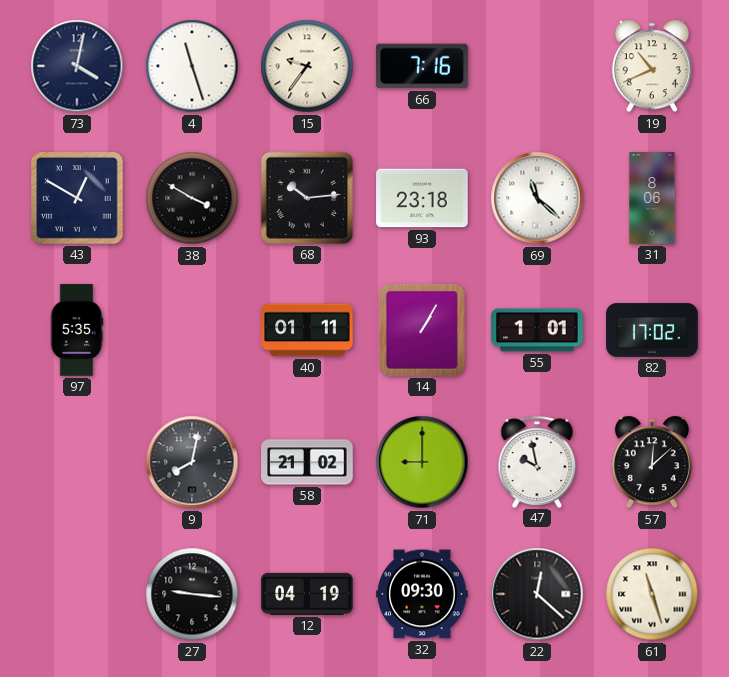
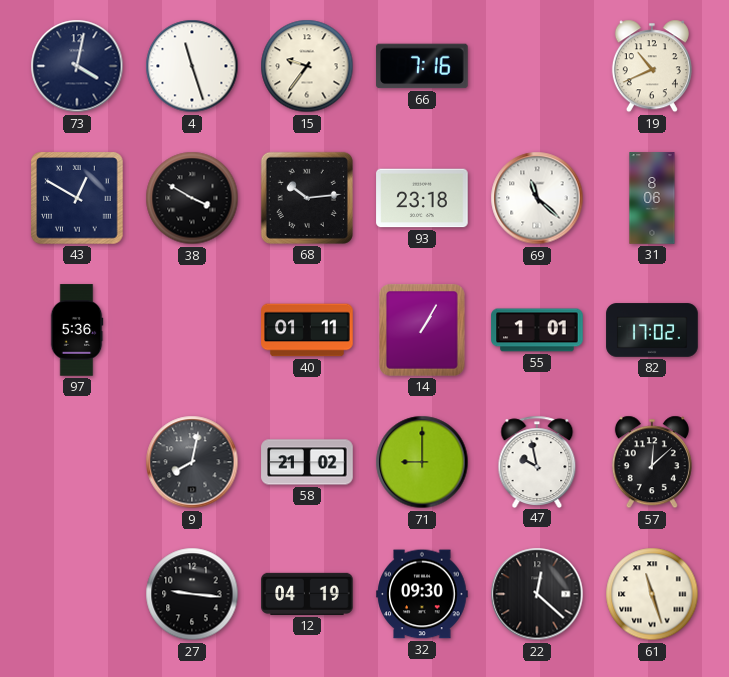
97: 5:35 -> 5:36 (77, 330)
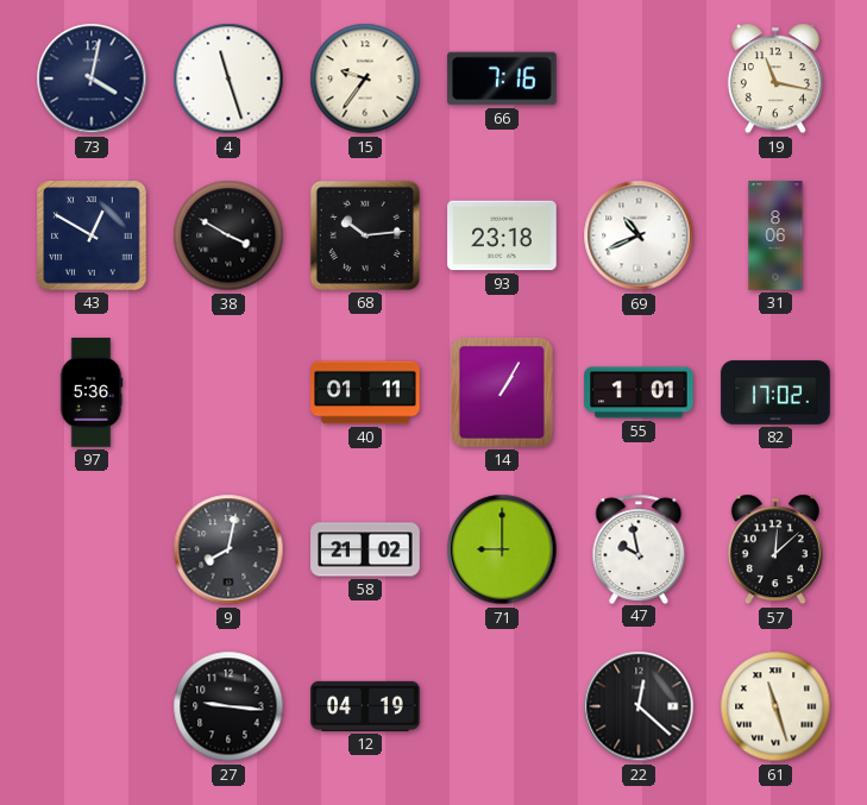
19: 10:41 -> 11:17 (775, 78)
69: 11:22 -> 10:41 (639, 235)
32: 09:30 -> none (422, 594)
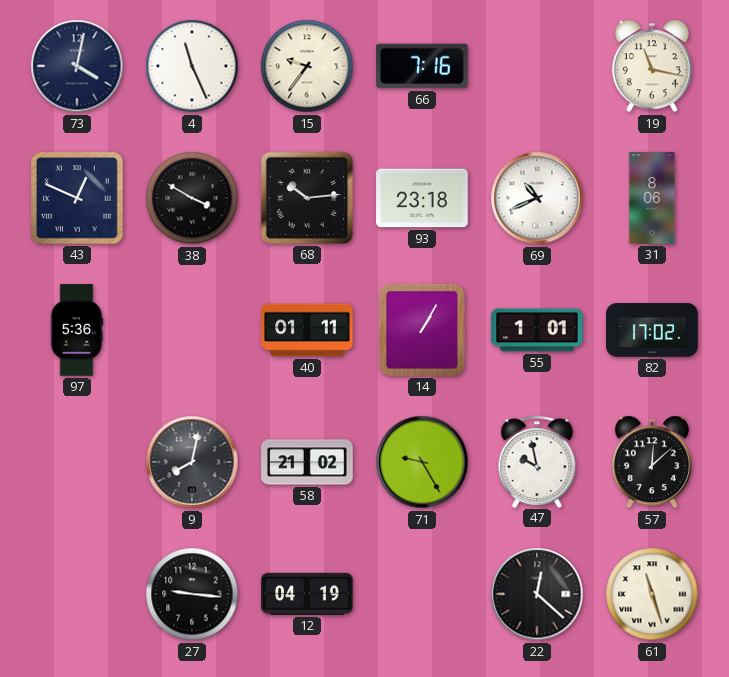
4: 11:27 -> 11:26 (192, 66)
43: 12:50 -> 12:49 (77, 198)
71: 9:00 -> 9:25 (422, 462)
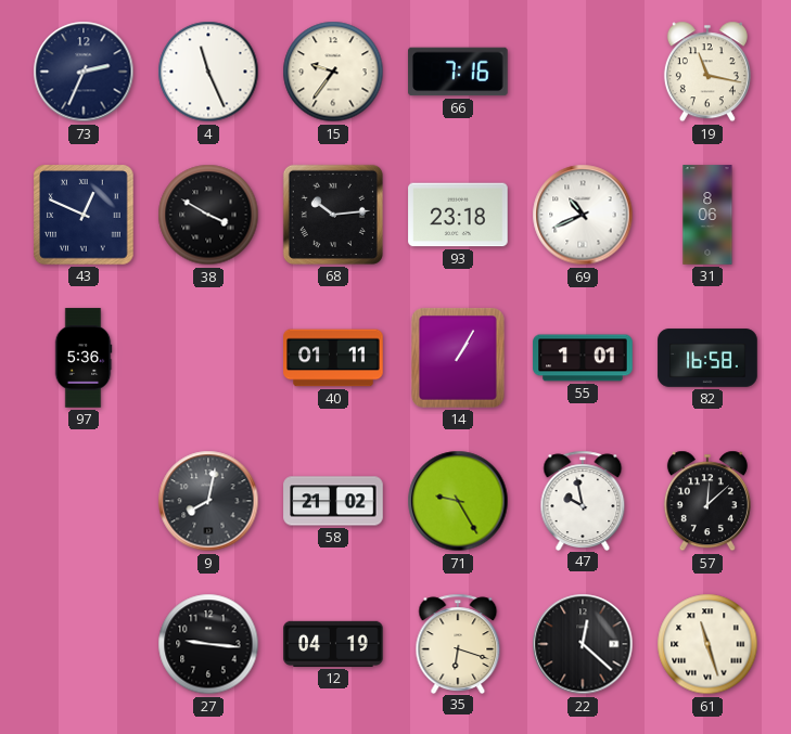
73: 4:02 -> 2:34 (84, 72)
82: 17:02 -> 16:58 (707, 358)
35: none -> 6:18 (458, 643)
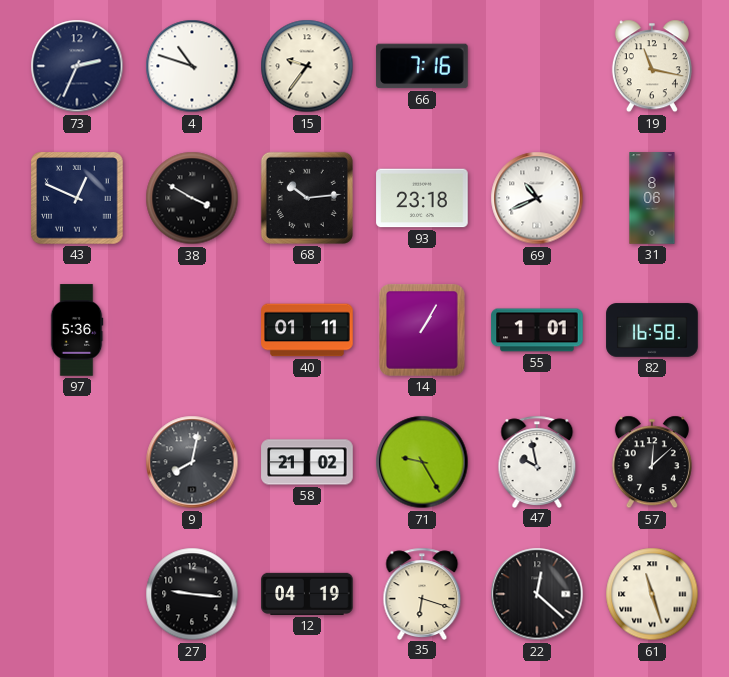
4: 11:26 -> 10:48 (192, 66)
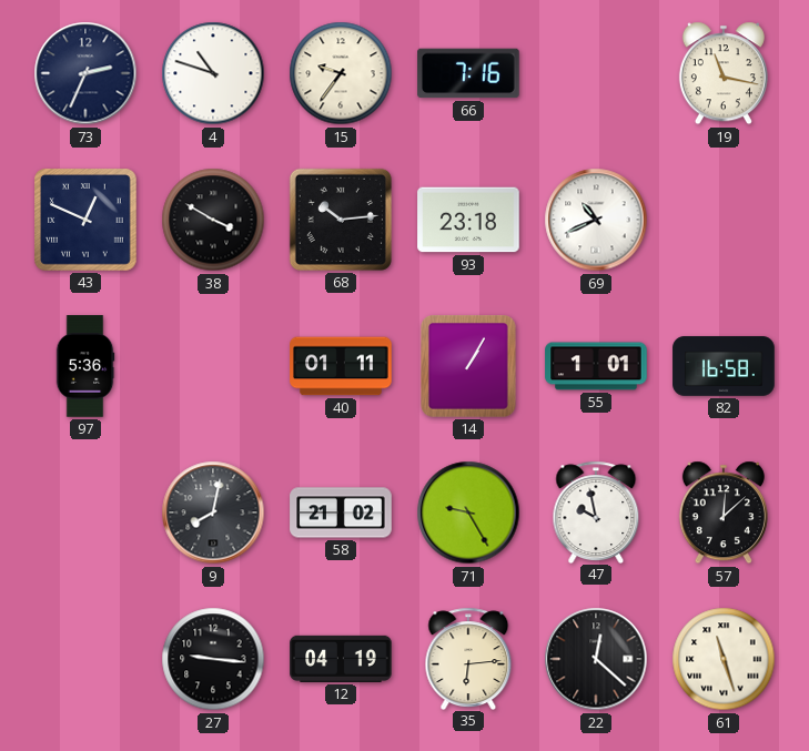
31: 8:06 -> none (652, 198)
35: 6:18 -> 6:14 (468, 658)
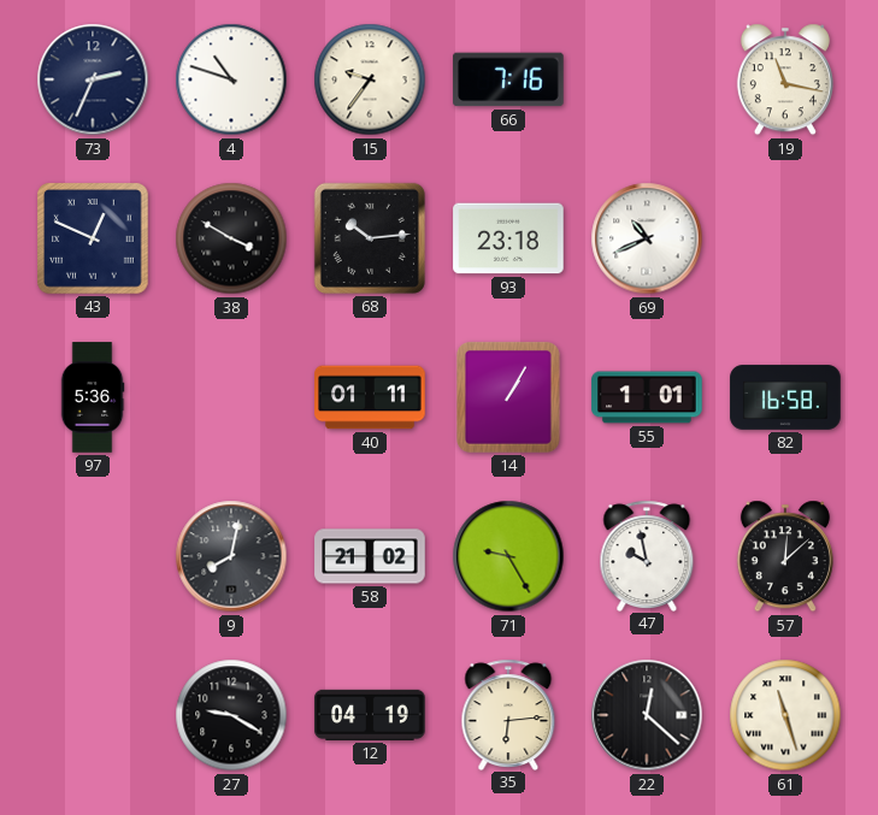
27: 9:16 -> 9:20 (231, 715)
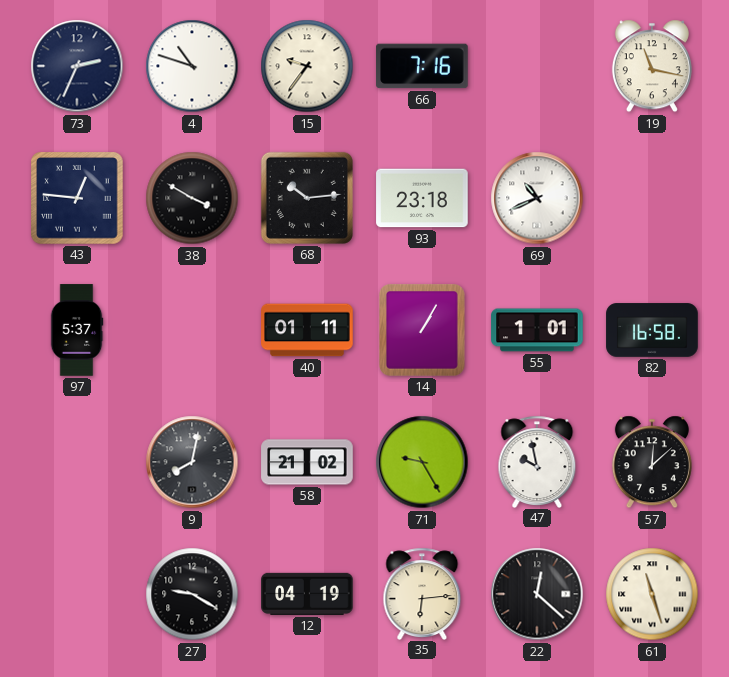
43: 12:49 -> 12:46 (77, 198)
97: 5:36 -> 5:37 (77, 330)
